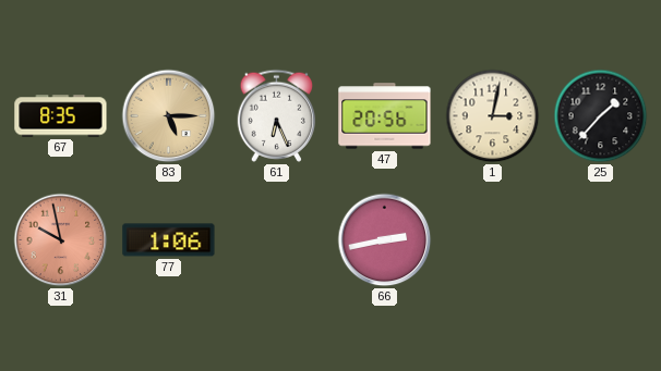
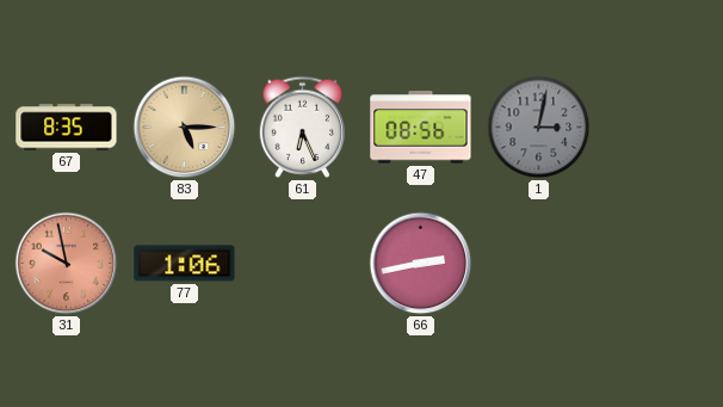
47: 20:56 -> 08:56 (421, 128)
1 dial: cream -> grey (539, 128)
25: 1:37 -> none (601, 116)
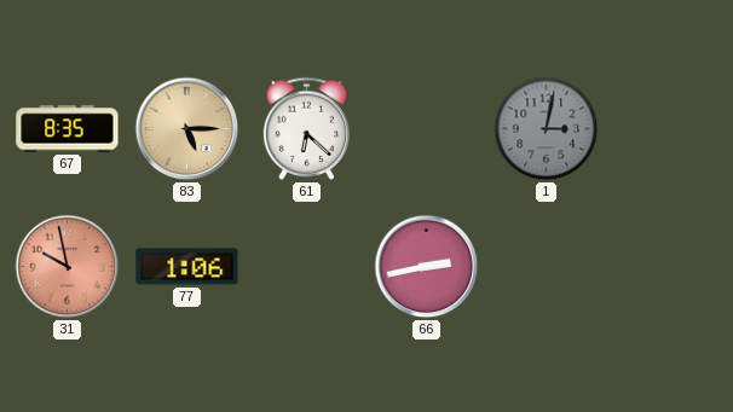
61: 6:26 -> 6:22 (307, 128)
47: 08:56 -> none (421, 128)
